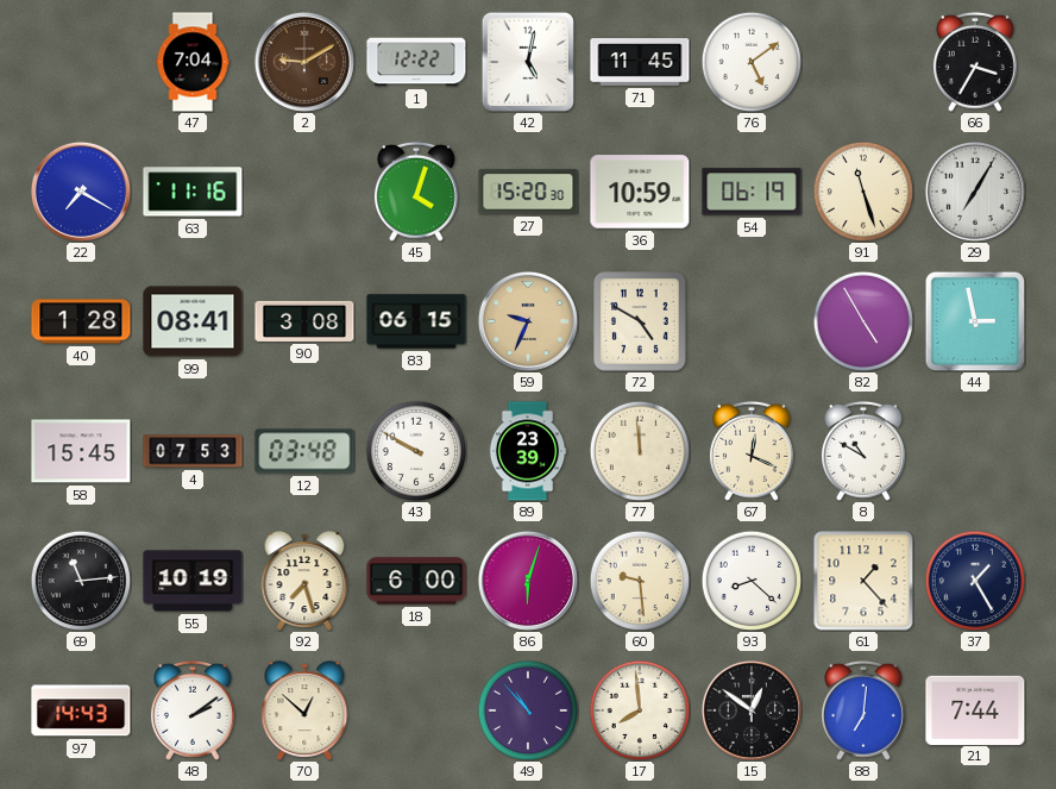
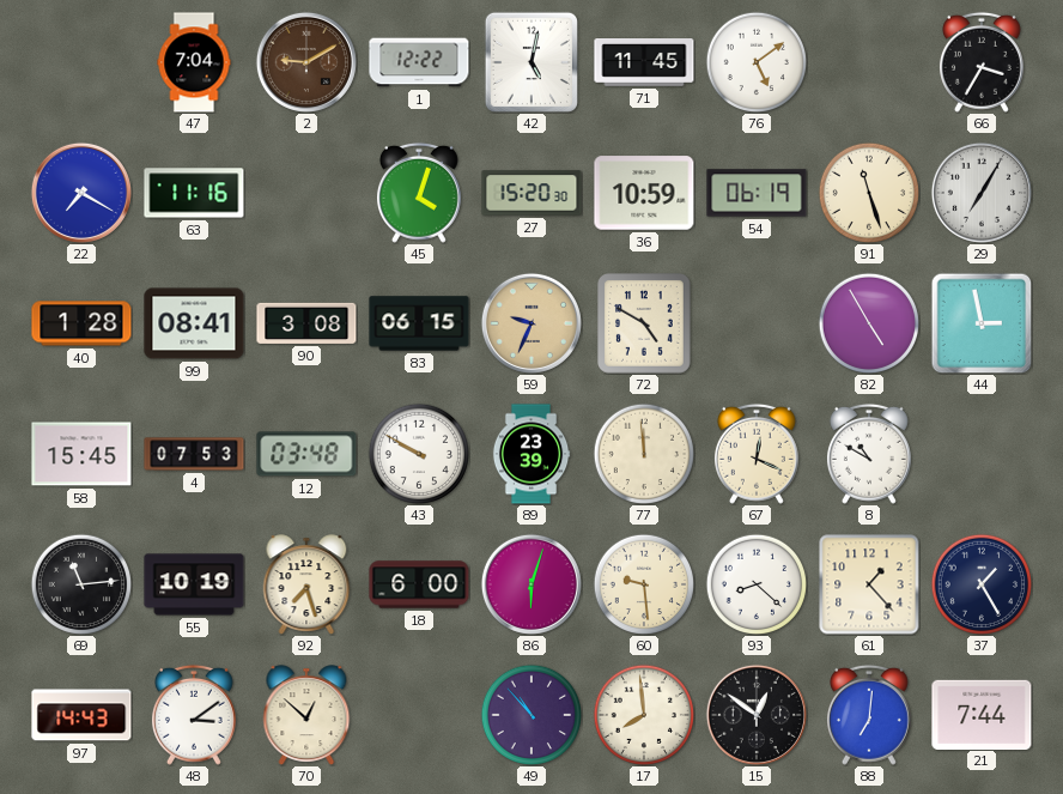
48: 2:09 -> 3:09 (194, 715)
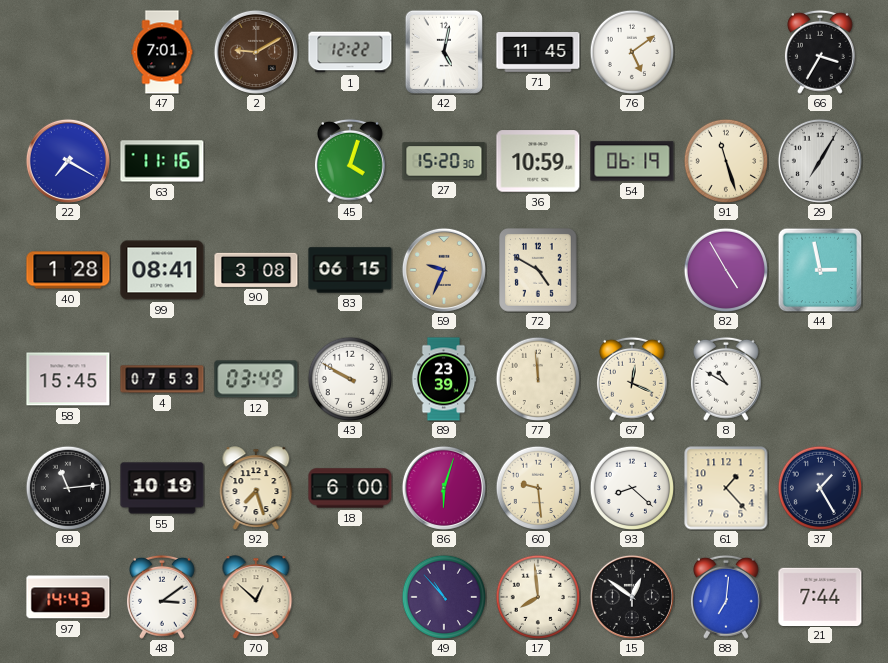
47: 7:04 -> 7:01 (162, 52)
12: 03:48 -> 03:49 (256, 379)
